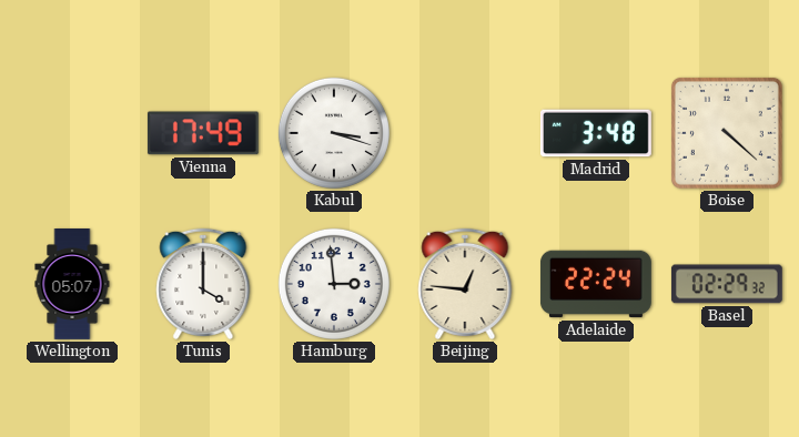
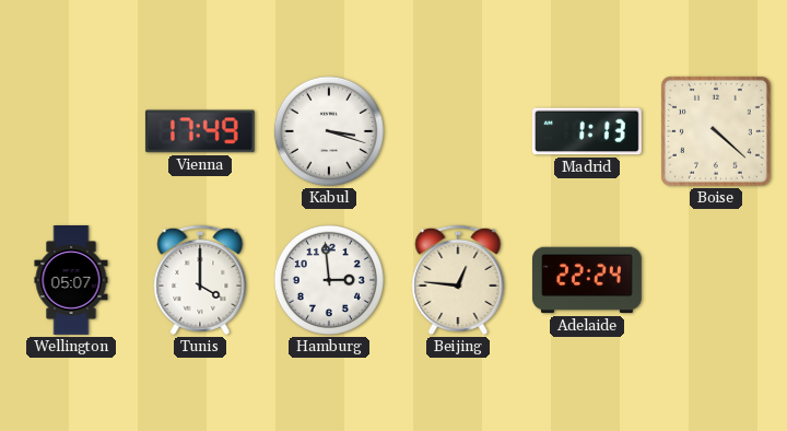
Madrid: 3:48 -> 1:13 (587, 131)
Basel: 02:29 -> none (727, 284)
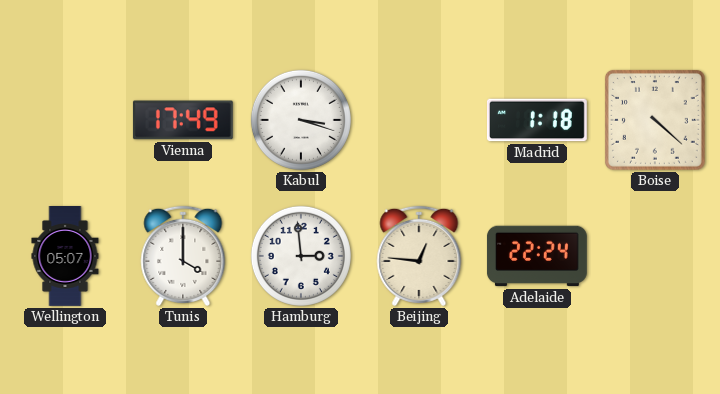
Madrid: 1:13 -> 1:18 (537, 120)
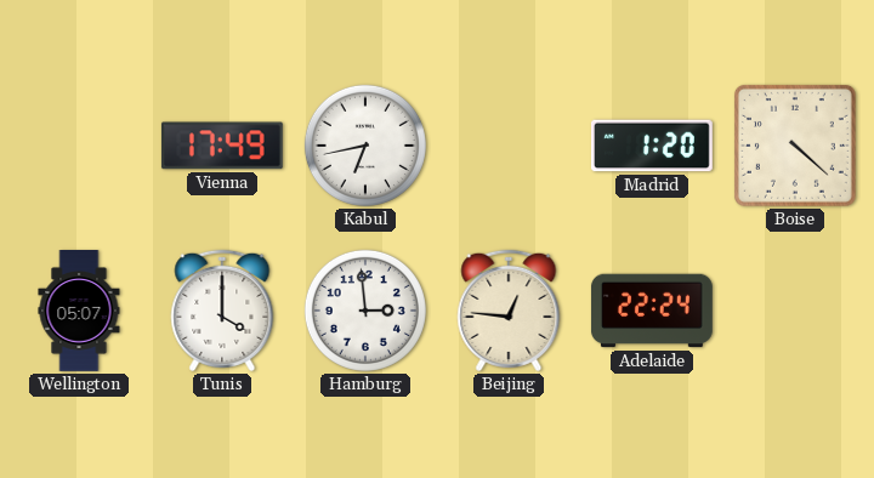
Kabul: 3:18 -> 6:43 (365, 146)
Madrid: 1:18 -> 1:20 (652, 146)
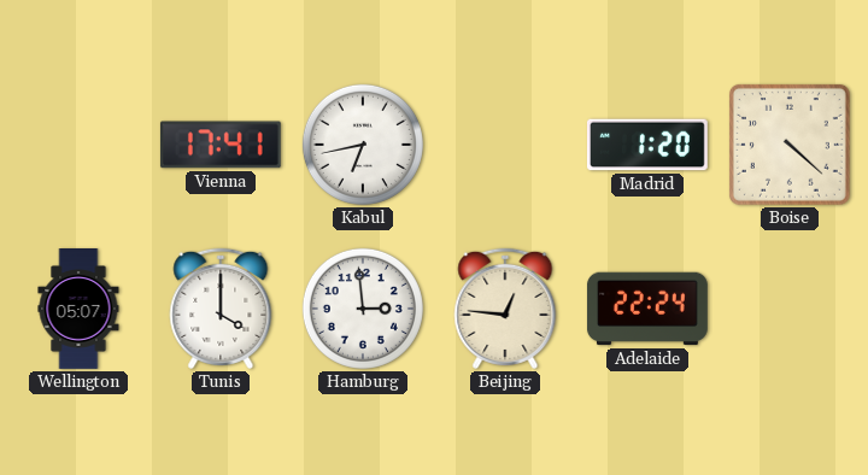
Vienna: 17:49 -> 17:41 (221, 145)
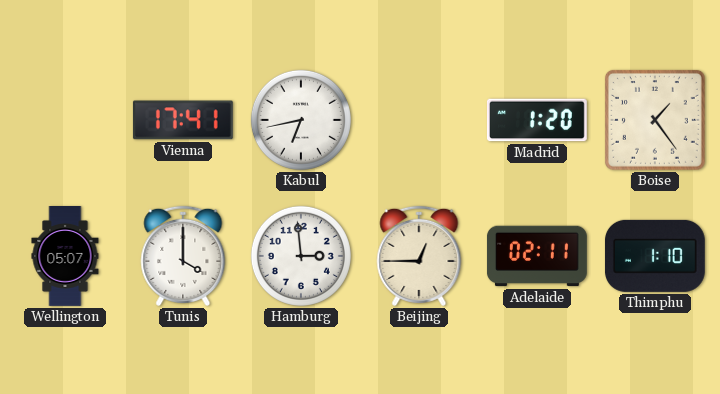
Boise: 4:22 -> 1:24 (655, 120)
Beijing: 12:46 -> 12:45 (419, 256)
Adelaide: 22:24 -> 02:11 (537, 256)
Thimphu: none -> 1:10 (655, 256)
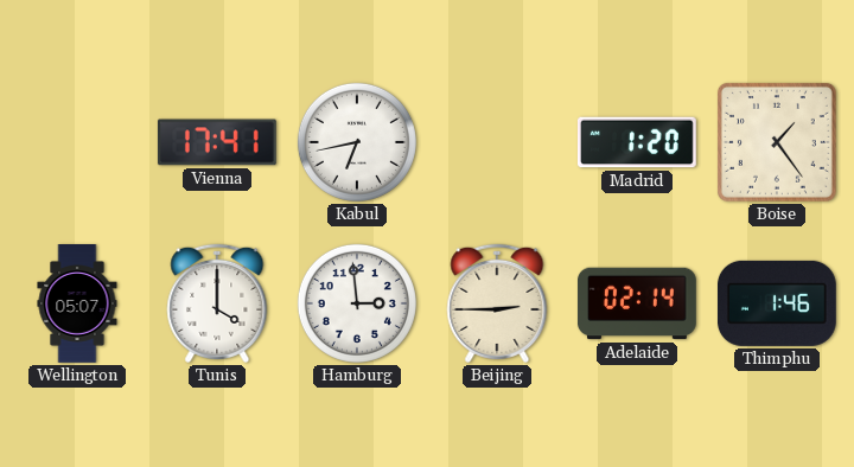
Beijing: 12:45 -> 2:45 (497, 303)
Adelaide: 02:11 -> 02:14 (637, 303)
Thimphu: 1:10 -> 1:46 (777, 303)
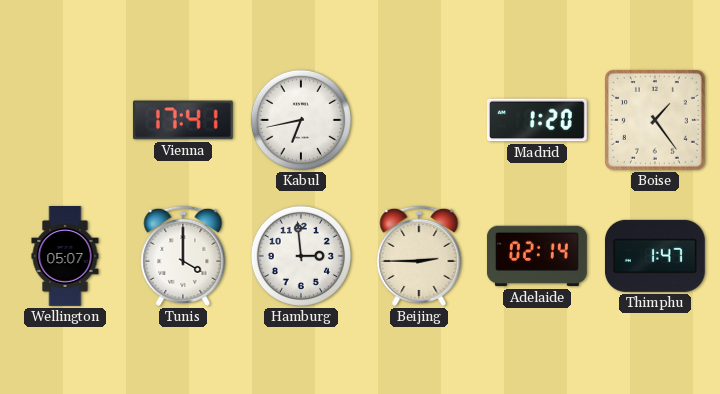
Thimphu: 1:46 -> 1:47 (655, 256)
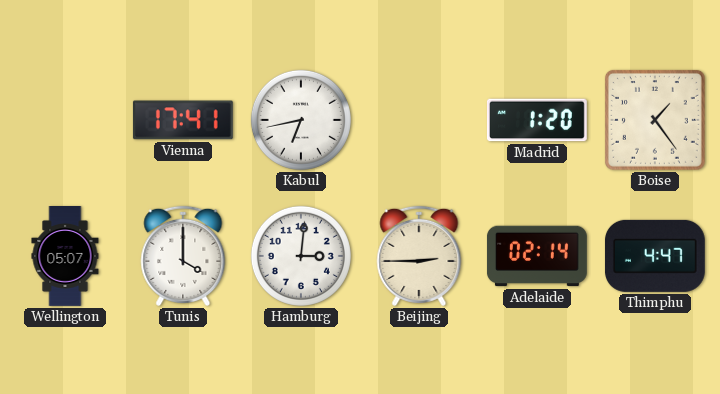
Hamburg: 2:59 -> 3:01 (301, 256)
Thimphu: 1:47 -> 4:47 (655, 256)
